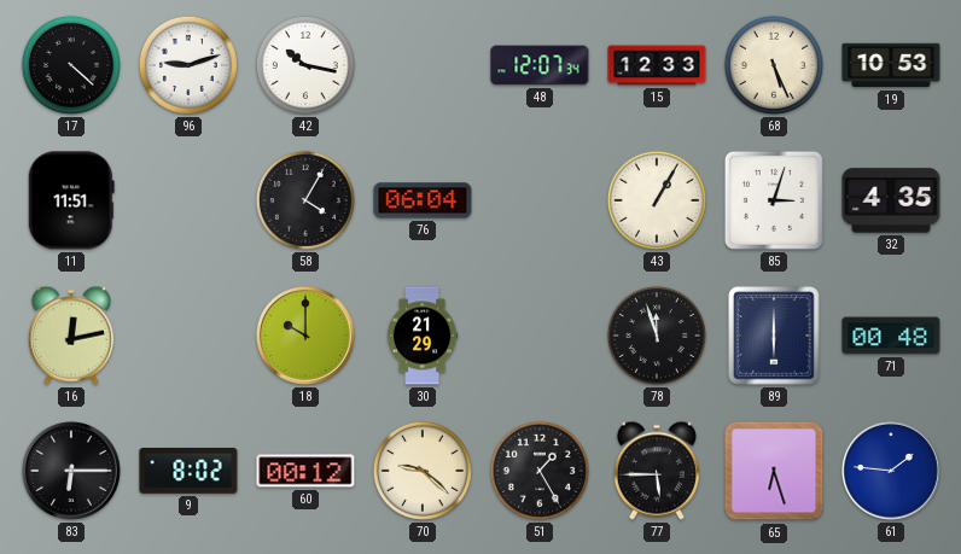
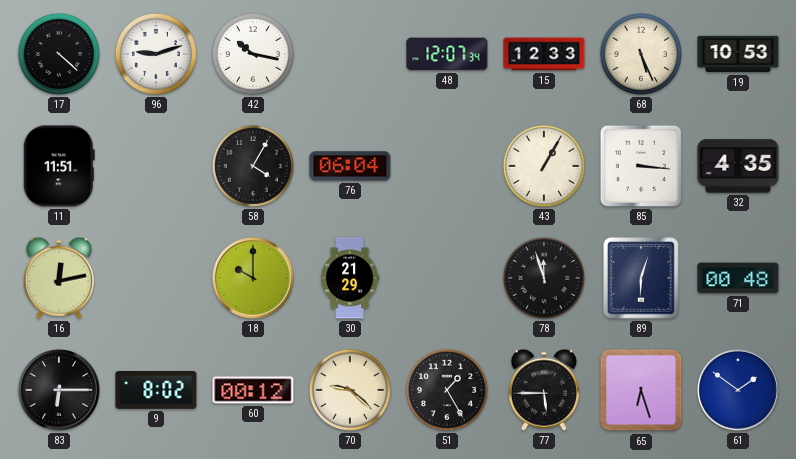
85: 3:03 -> 3:16 (641, 166)
89: 6:00 -> 6:03 (641, 278)
61: 1:46 -> 1:51 (739, 391)
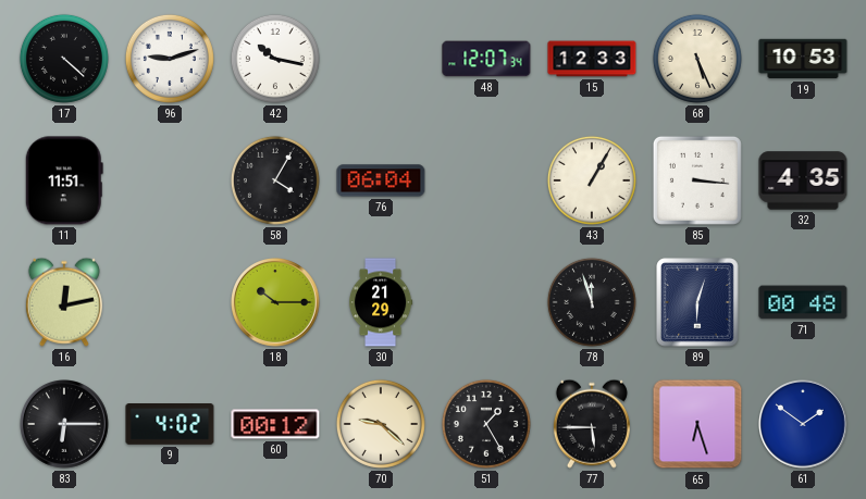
18: 10:00 -> 10:15 (276, 303)
9: 8:02 -> 4:02 (170, 424)
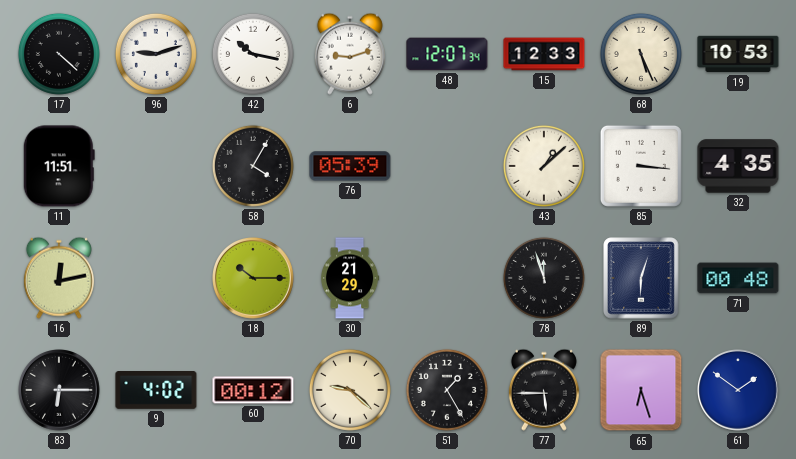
6: none -> 9:12 (350, 54)
76: 06:04 -> 05:39 (350, 166)
43: 1:05 -> 1:08 (544, 166)
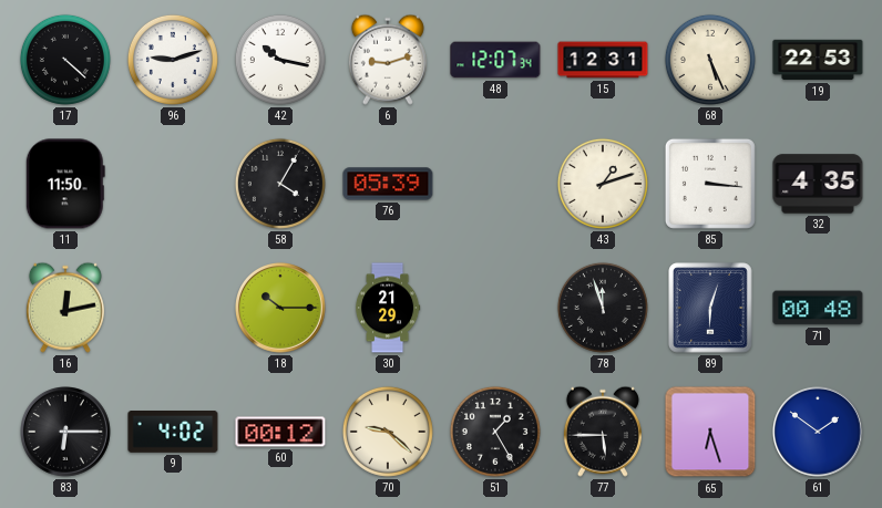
15: 12:33 -> 12:31 (603, 60)
19: 10:53 -> 22:53 (818, 60)
11: 11:51 -> 11:50 (65, 184)
43: 1:08 -> 1:12 (603, 184)
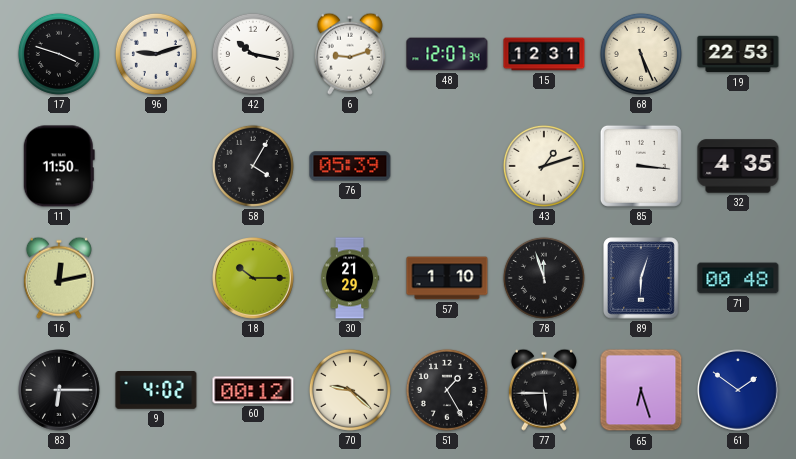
17: 4:22 -> 3:48 (59, 54)
57: none -> 1:10 (447, 278)
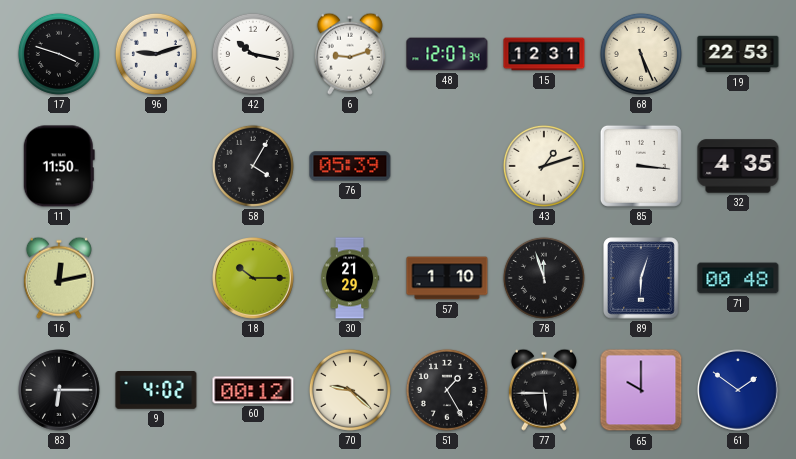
65: 6:27 -> 10:00 (641, 390)
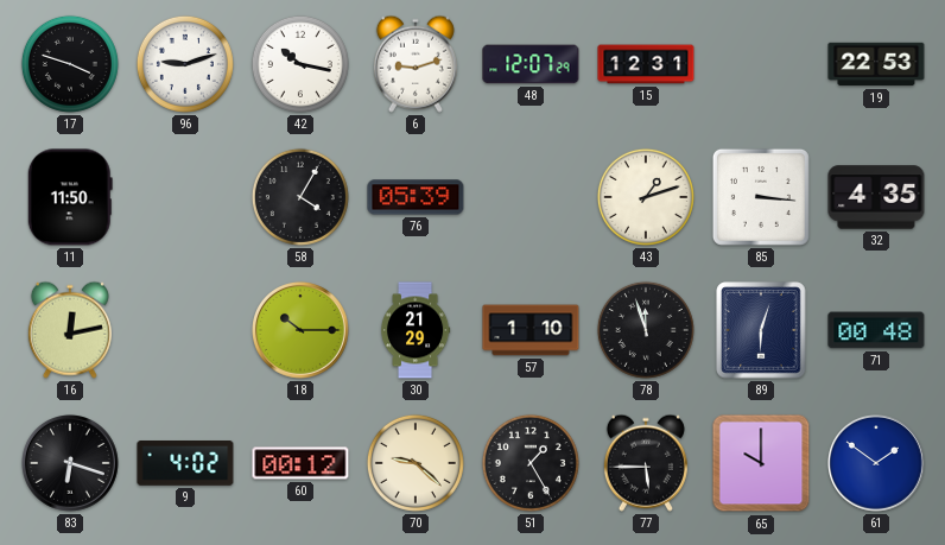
48: 12:07:34 -> 12:07:29 (531, 64)
68: 5:26 -> none (641, 54)
83: 6:15 -> 6:18 (71, 464)
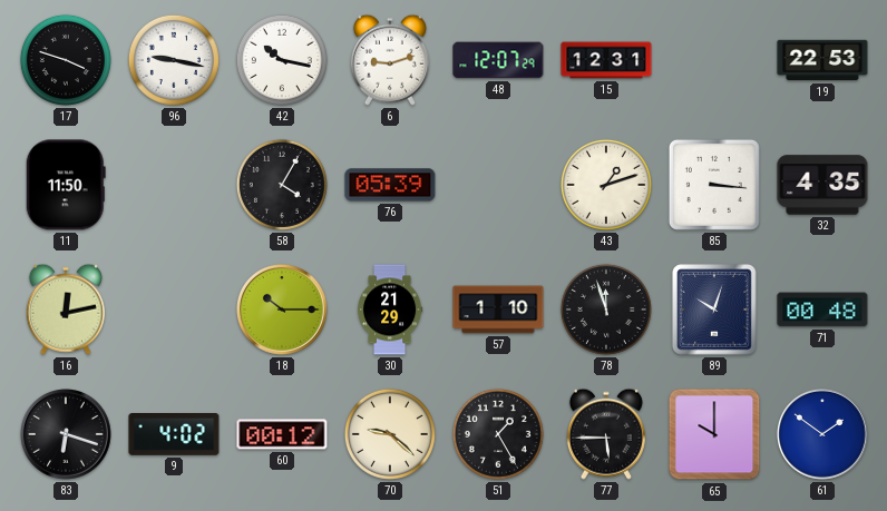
96: 9:12 -> 9:17 (174, 60)
89: 6:03 -> 10:03 (714, 309)
